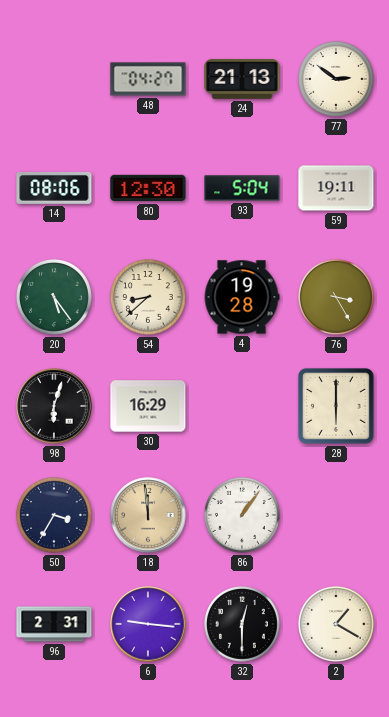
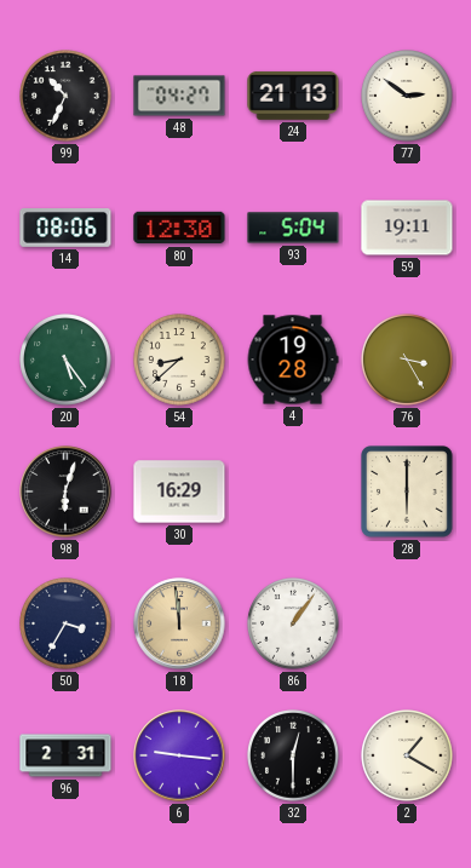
99: none -> 10:34 (67, 97)
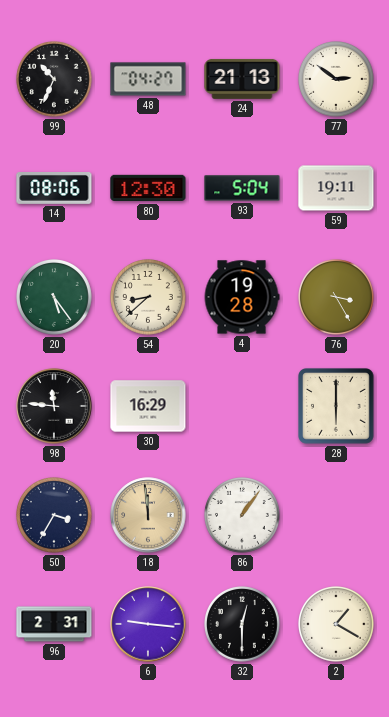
98: 6:03 -> 11:46 (54, 406)
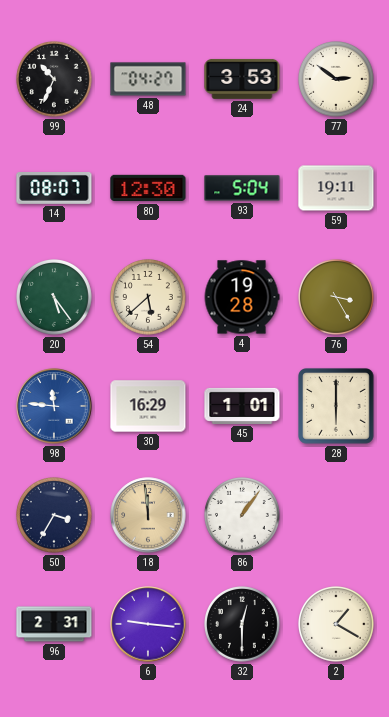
24: 21:13 -> 3:53 (242, 79)
14: 08:06 -> 08:07 (54, 189)
54: 8:38 -> 5:38 (149, 298)
98 dial: black -> blue (54, 406)
45: none -> 1:01 (242, 406)
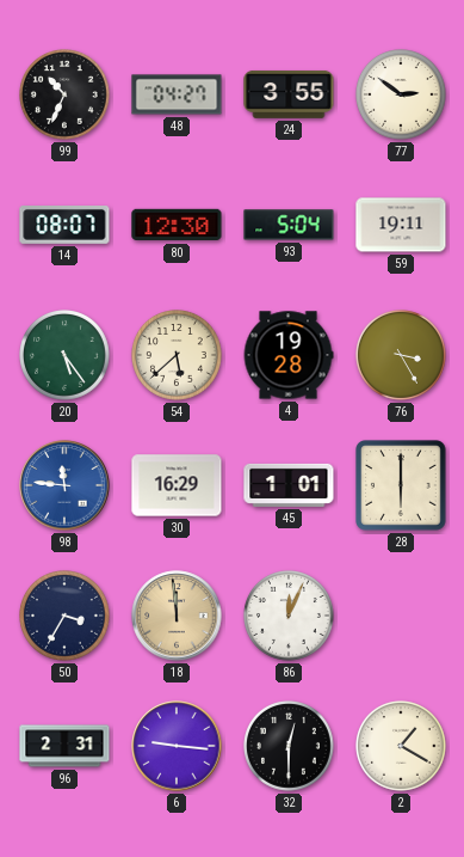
24: 3:53 -> 3:55 (289, 94)
86: 1:06 -> 12:04 (290, 617)
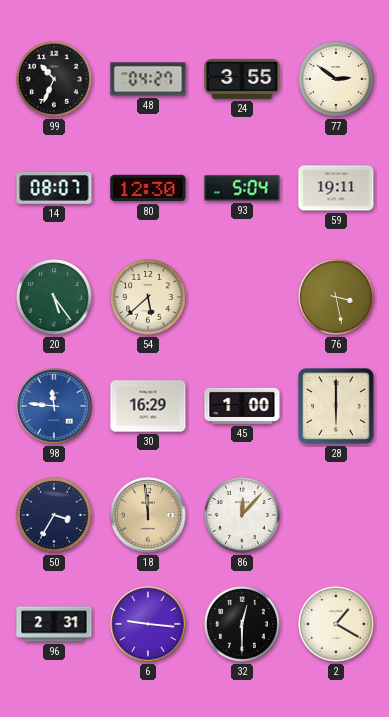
4: 19:28 -> none (289, 355)
76: 3:25 -> 3:28 (337, 298)
45: 1:01 -> 1:00 (242, 406)
86: 12:04 -> 12:07 (243, 516)
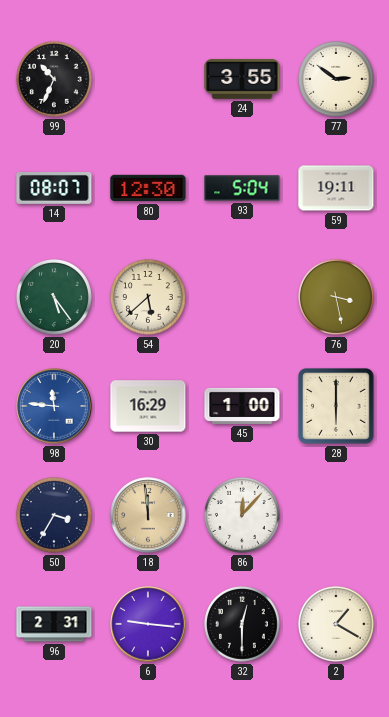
48: 04:27 -> none (148, 79)
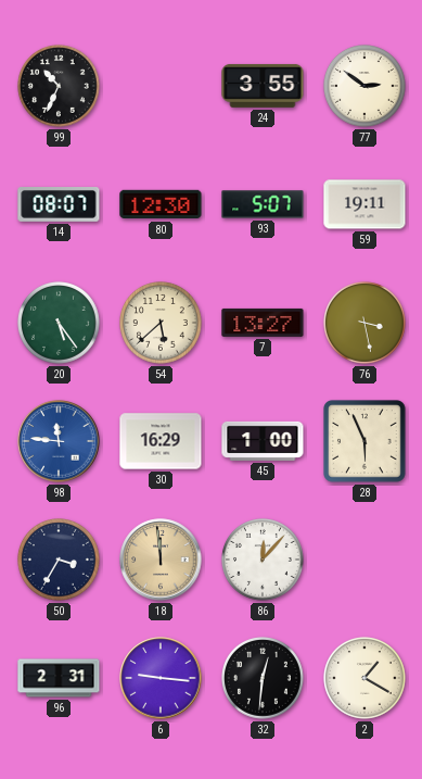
93: 5:04 -> 5:07 (263, 204)
7: none -> 13:27 (263, 323)
28: 6:00 -> 5:56 (366, 442)
32: 12:30 -> 12:31 (264, 679)
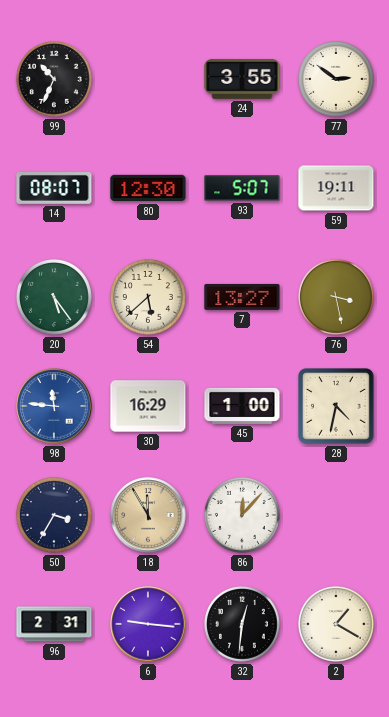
28: 5:56 -> 4:32 (337, 407)
18: 11:59 -> 11:55 (148, 515)
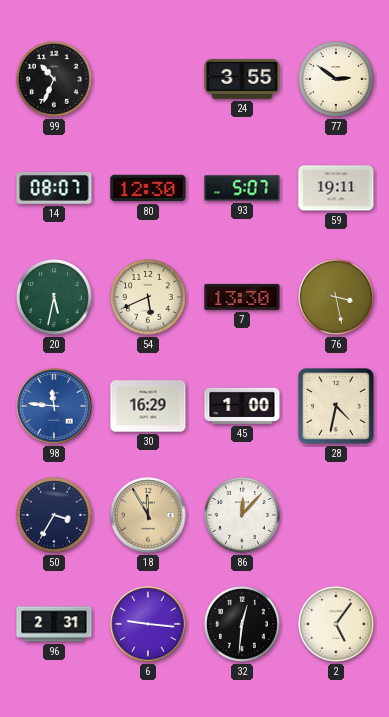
20: 5:24 -> 5:32 (55, 298)
54: 5:38 -> 5:41 (149, 298)
7: 13:27 -> 13:30 (242, 297)
2: 1:20 -> 5:06 (337, 625)
